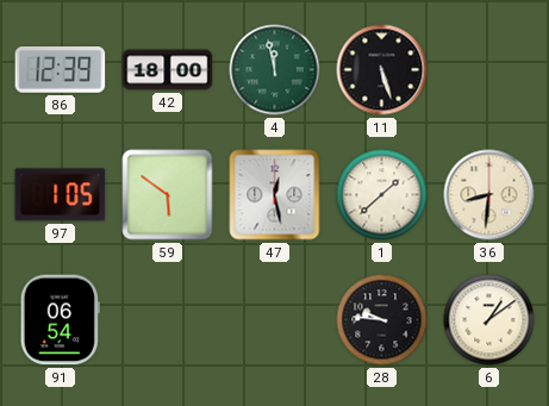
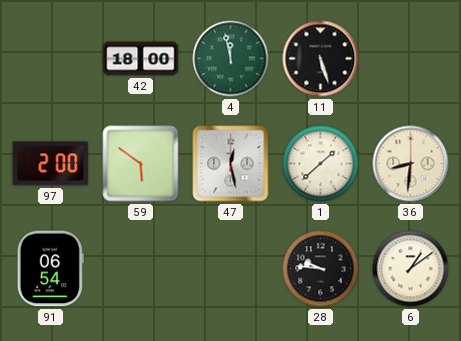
86: 12:39 -> none (61, 70)
97: 1:05 -> 2:00 (51, 164)
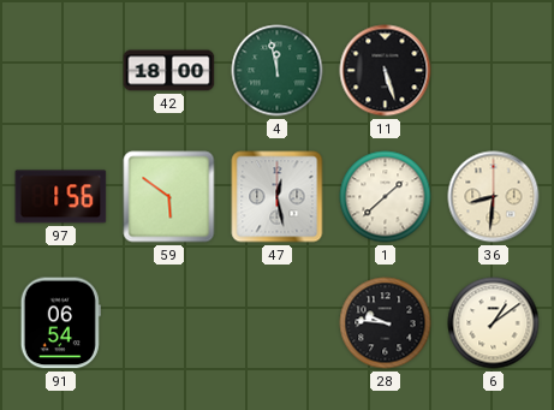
97: 2:00 -> 1:56 (61, 197)
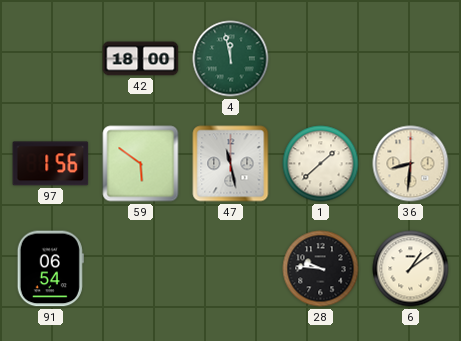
11: 5:27 -> none (386, 71)
47: 12:28 -> 11:28 (231, 164)
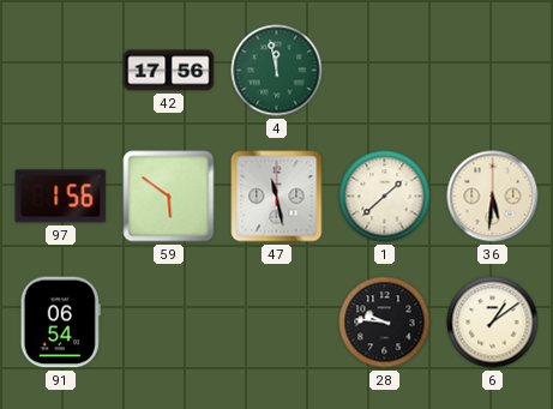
42: 18:00 -> 17:56 (169, 71)
36: 8:31 -> 5:31 (493, 197)
